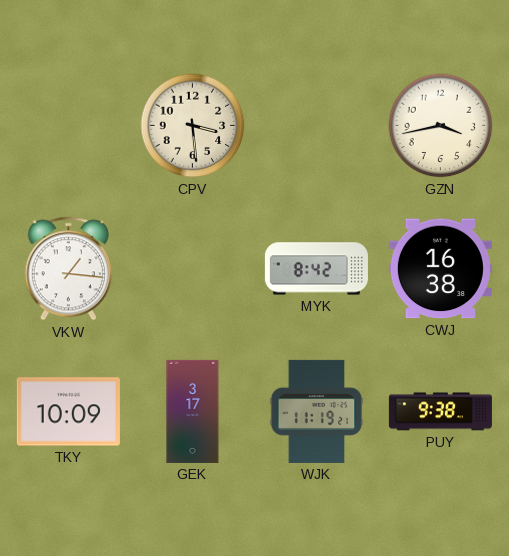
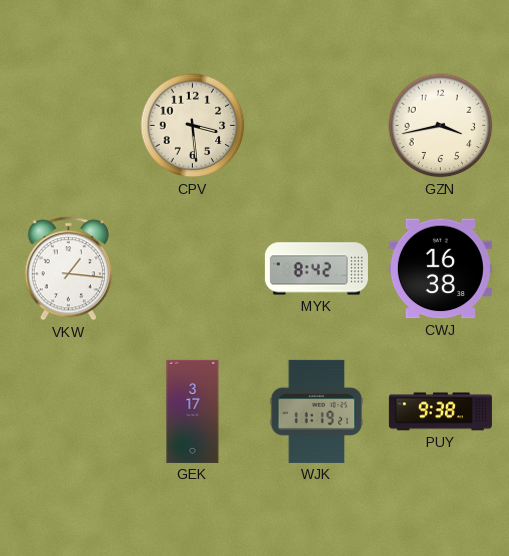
TKY: 10:09 -> none (68, 412)
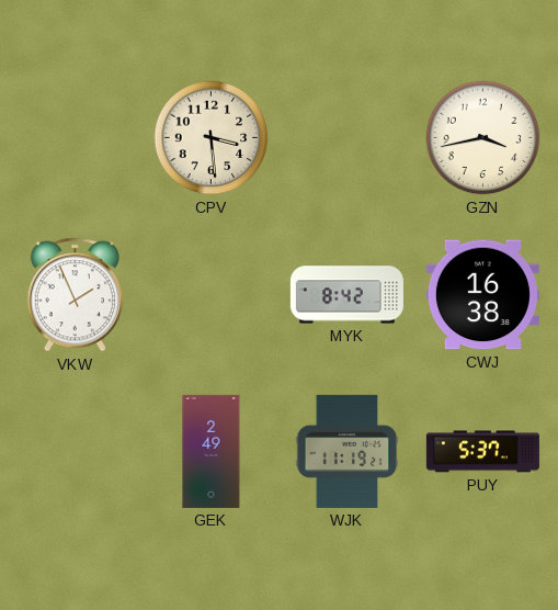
VKW: 1:16 -> 1:56 (75, 295)
GEK: 3:17 -> 2:49 (212, 451)
PUY: 9:38 -> 5:37 (482, 452)
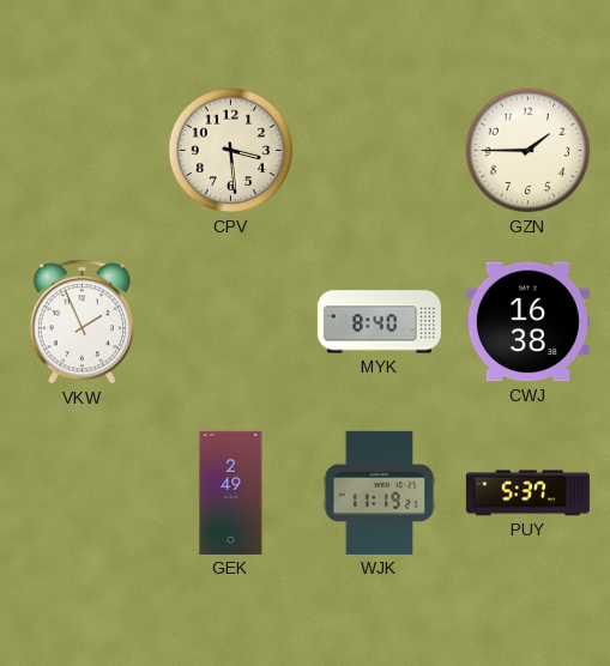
GZN: 3:43 -> 1:45 (529, 151)
MYK: 8:42 -> 8:40 (379, 322)
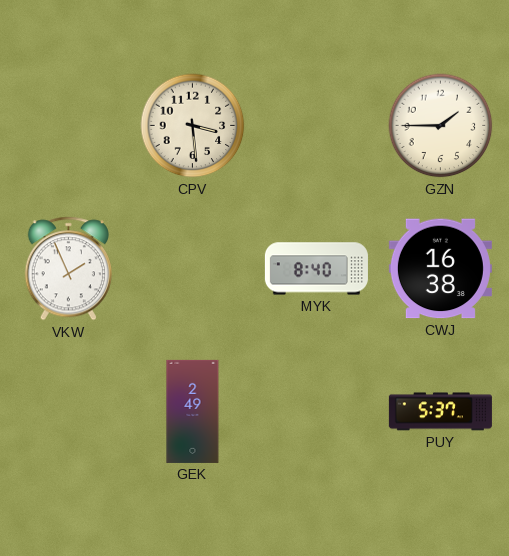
WJK: 11:19 -> none (380, 492)
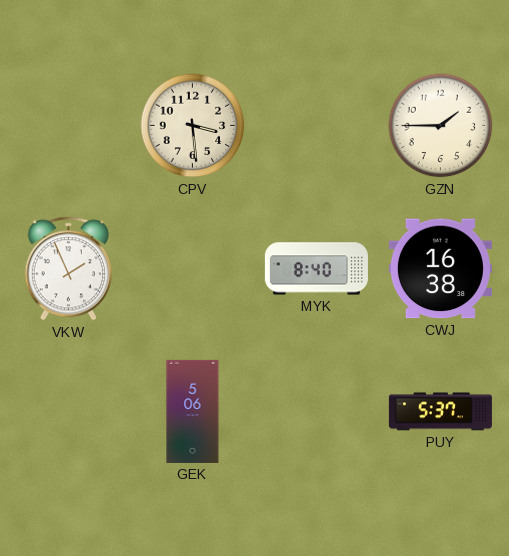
GEK: 2:49 -> 5:06 (193, 411)
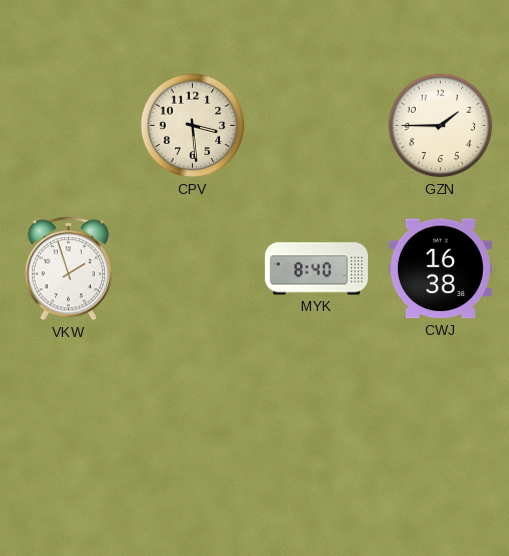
VKW: 1:56 -> 1:57 (68, 269)
GEK: 5:06 -> none (193, 411)
PUY: 5:37 -> none (440, 412)
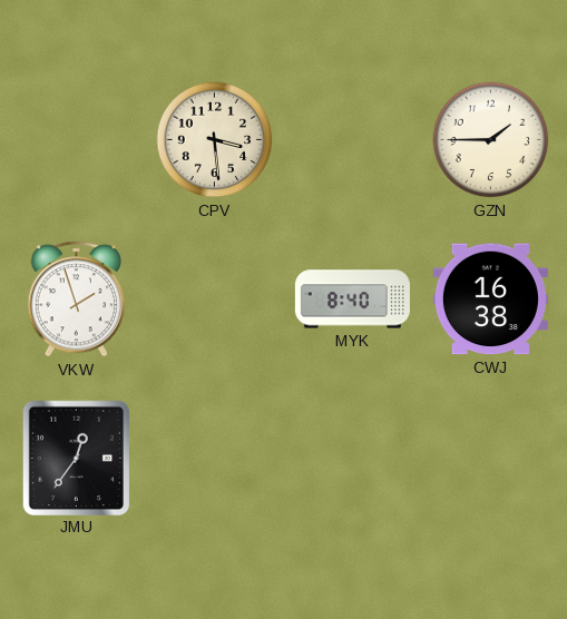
JMU: none -> 12:36 (76, 458)
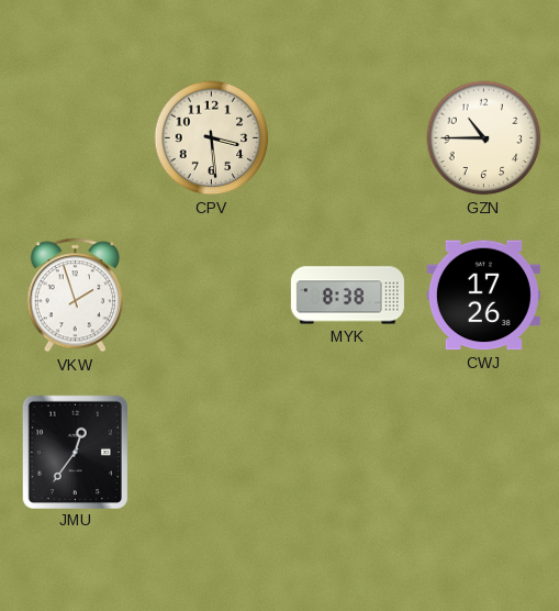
GZN: 1:45 -> 10:45 (484, 138)
MYK: 8:40 -> 8:38 (347, 296)
CWJ: 16:38 -> 17:26 (483, 296)
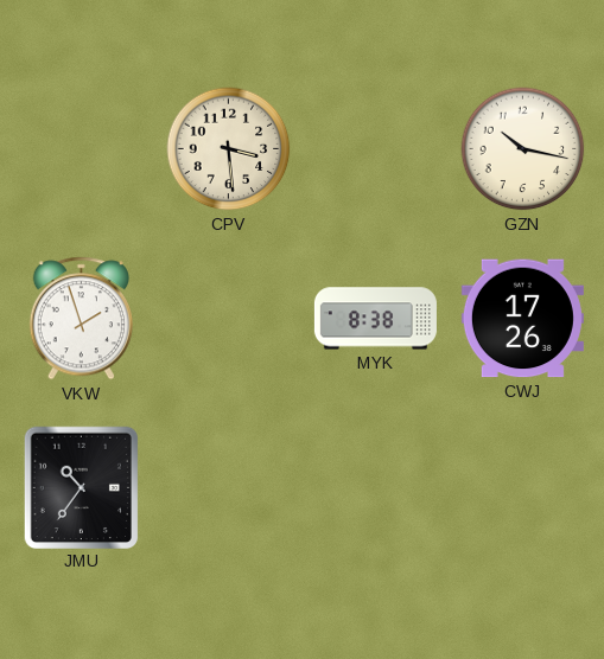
GZN: 10:45 -> 10:17 (523, 149)
JMU: 12:36 -> 10:36 (81, 487)
